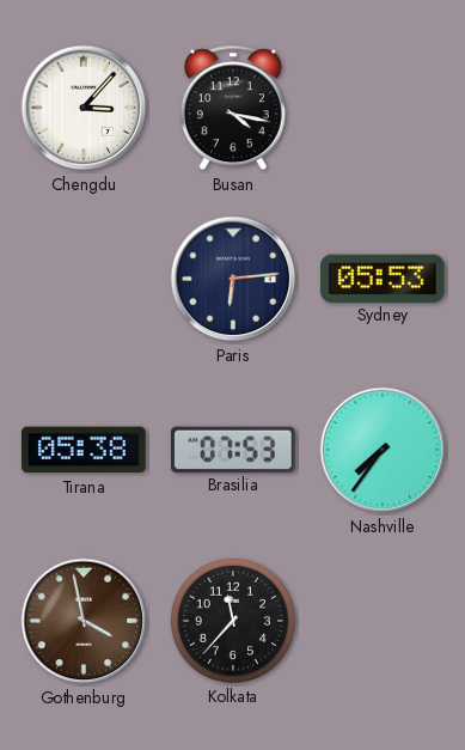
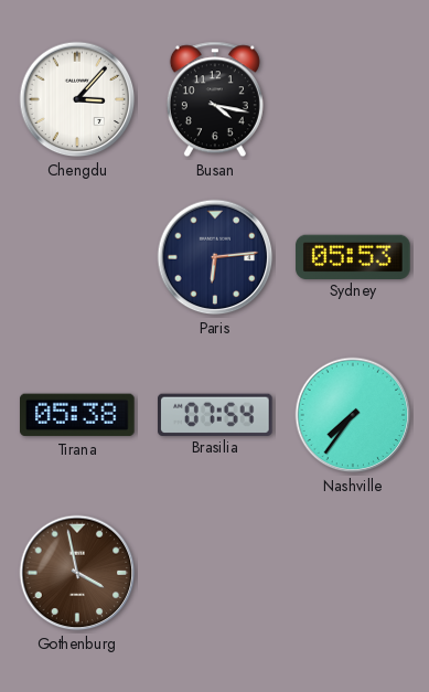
Brasilia: 07:53 -> 07:54 (216, 414)
Kolkata: 11:37 -> none (233, 621)
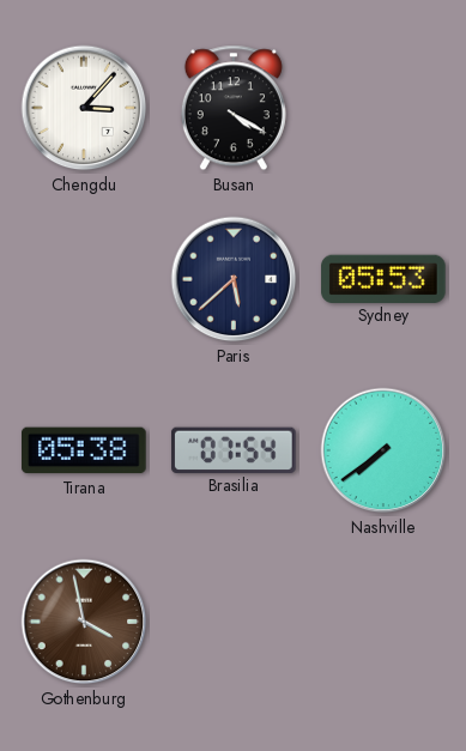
Busan: 4:17 -> 4:20 (234, 108)
Paris: 6:14 -> 5:38 (234, 279)
Nashville: 7:36 -> 7:39 (383, 450)
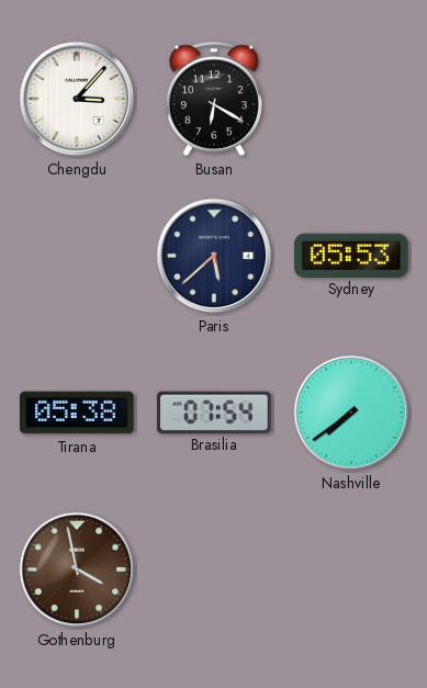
Busan: 4:20 -> 6:20 (214, 99)
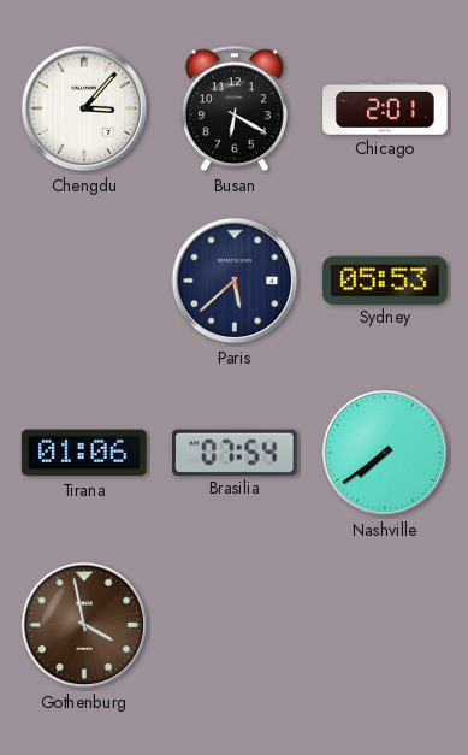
Chicago: none -> 2:01 (385, 108)
Tirana: 05:38 -> 01:06 (85, 453)
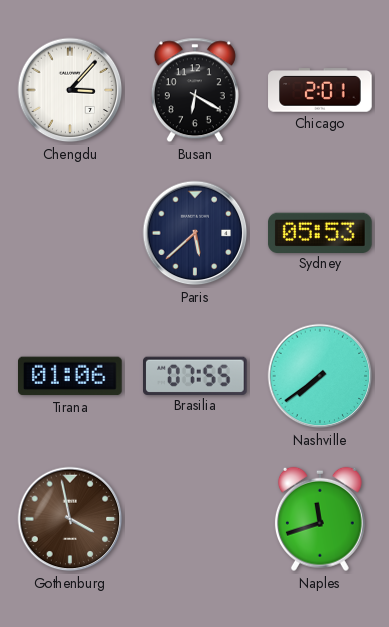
Brasilia: 07:54 -> 07:55 (196, 375)
Naples: none -> 11:42 (320, 519)
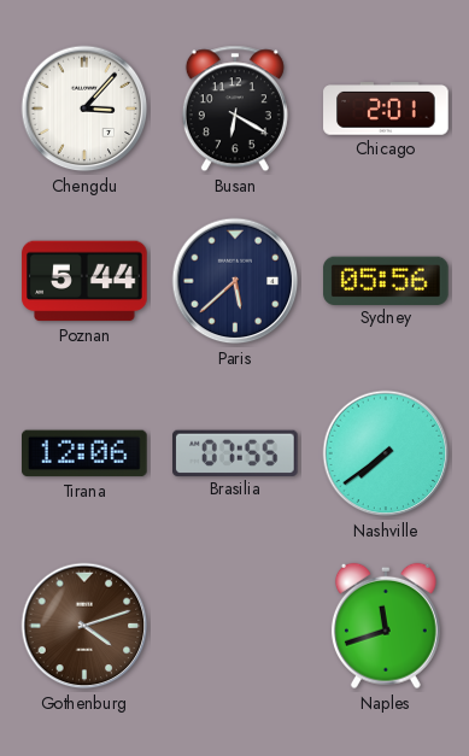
Poznan: none -> 5:44 (84, 281)
Sydney: 05:53 -> 05:56 (386, 280)
Tirana: 01:06 -> 12:06 (86, 453)
Gothenburg: 3:58 -> 4:12 (84, 626)
